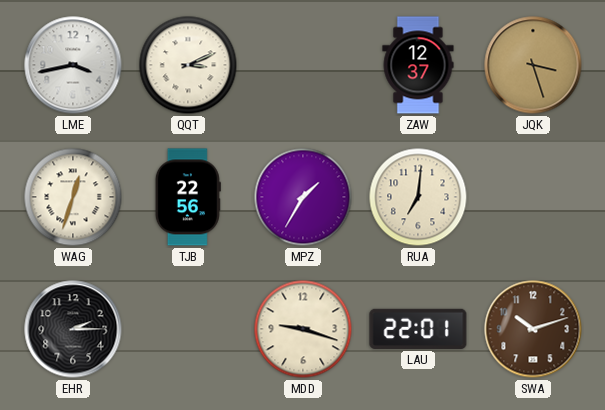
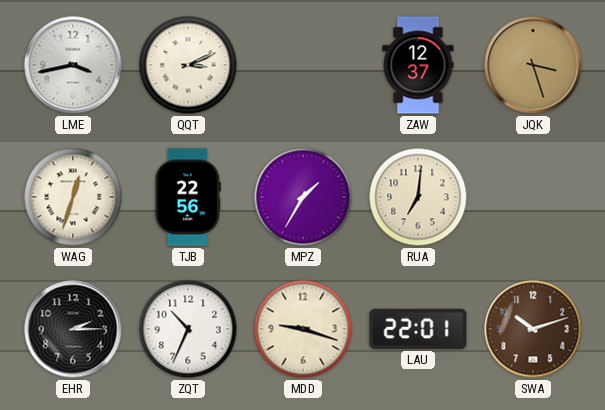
ZQT: none -> 10:34 (188, 329)
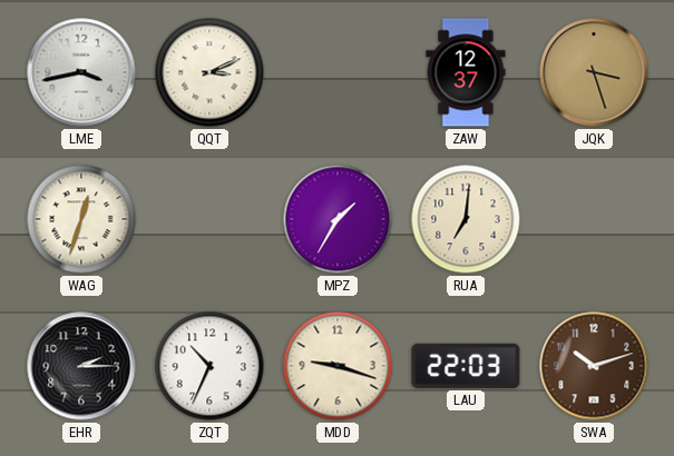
TJB: 22:56 -> none (188, 197)
LAU: 22:01 -> 22:03 (466, 366)
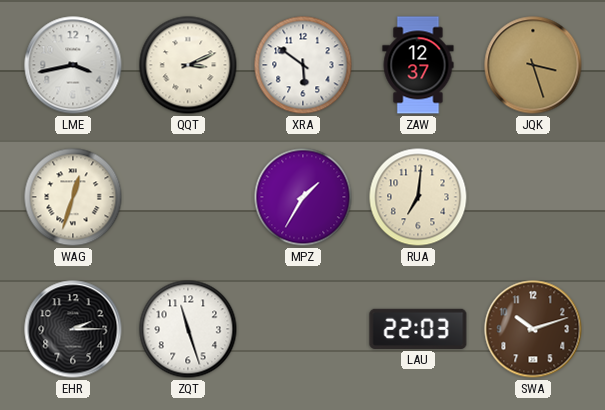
XRA: none -> 5:51 (303, 65)
ZQT: 10:34 -> 11:27 (188, 329)
MDD: 9:18 -> none (338, 366)
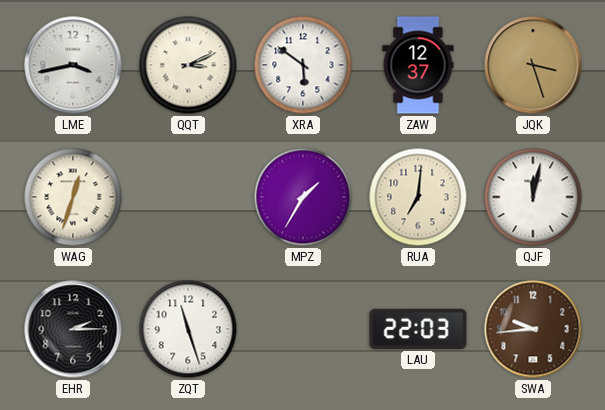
QJF: none -> 12:02 (533, 197)
SWA: 10:12 -> 9:44 (533, 329)
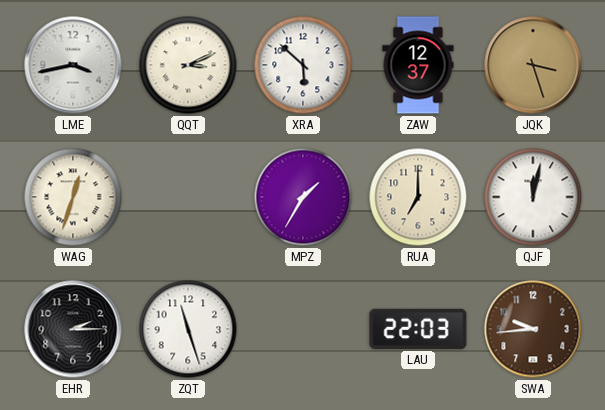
XRA: 5:51 -> 5:52 (303, 65)
RUA: 7:01 -> 7:00 (418, 197)
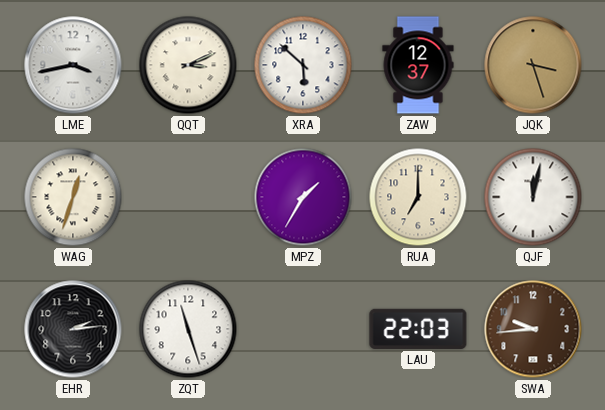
EHR: 2:15 -> 2:14 (73, 329)
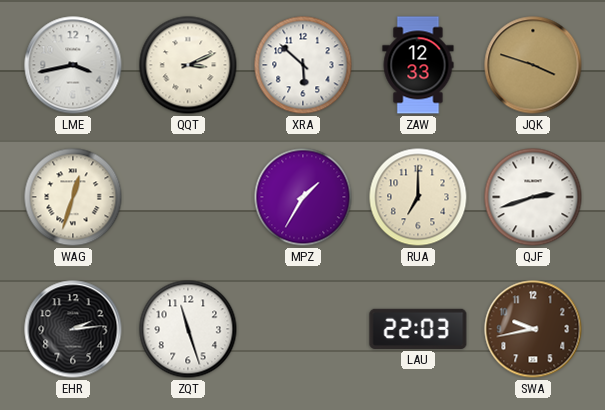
ZAW: 12:37 -> 12:33 (418, 65)
JQK: 3:27 -> 3:48 (533, 65)
QJF: 12:02 -> 2:42 (533, 197)
SWA: 9:44 -> 9:43 (533, 329)
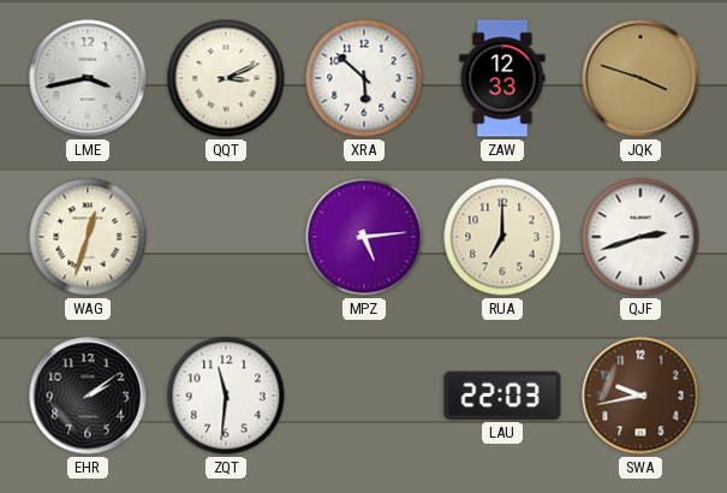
MPZ: 1:35 -> 5:14 (364, 237)
EHR: 2:14 -> 2:09 (88, 396)
ZQT: 11:27 -> 11:31 (226, 396)
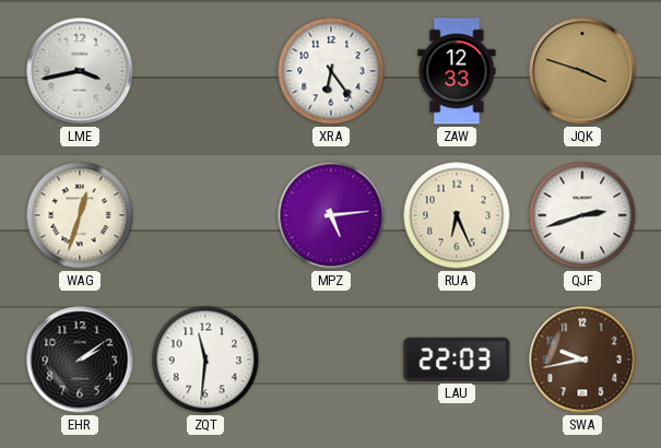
QQT: 3:11 -> none (226, 78)
XRA: 5:52 -> 6:24 (331, 71)
RUA: 7:00 -> 6:26 (457, 215)
